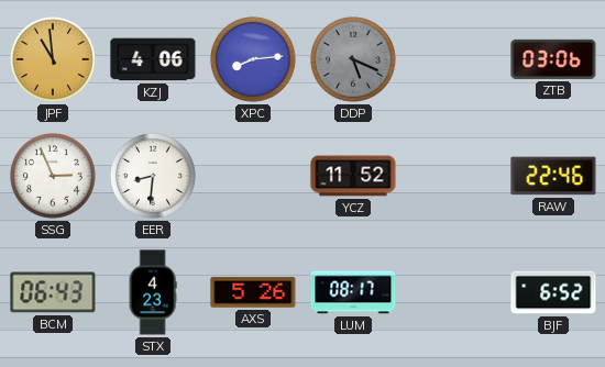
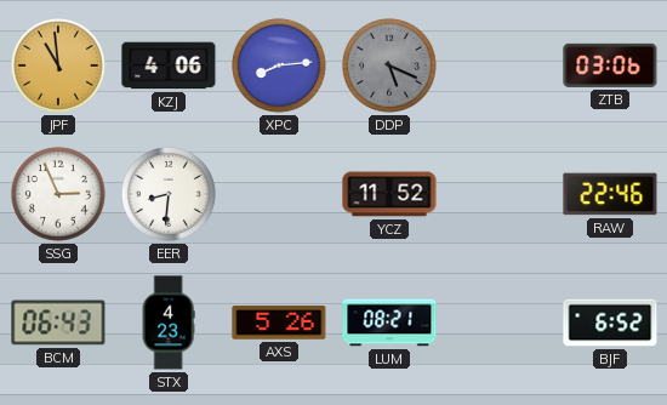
LUM: 08:17 -> 08:21 (389, 323)
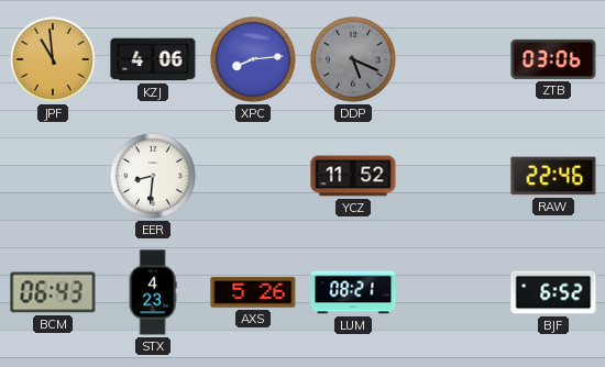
SSG: 2:56 -> none (59, 195)
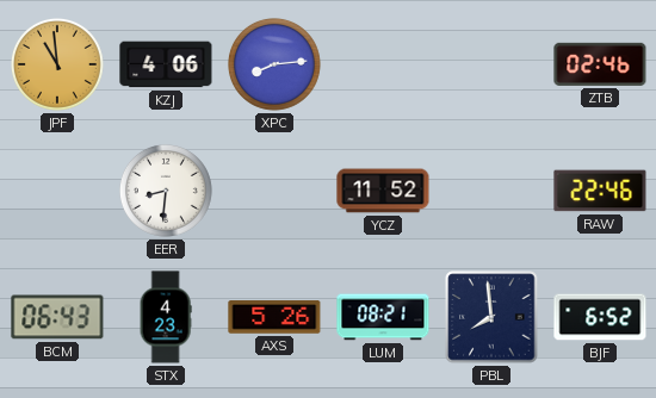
DDP: 5:19 -> none (354, 60)
ZTB: 03:06 -> 02:46 (600, 64)
PBL: none -> 7:59 (491, 317)
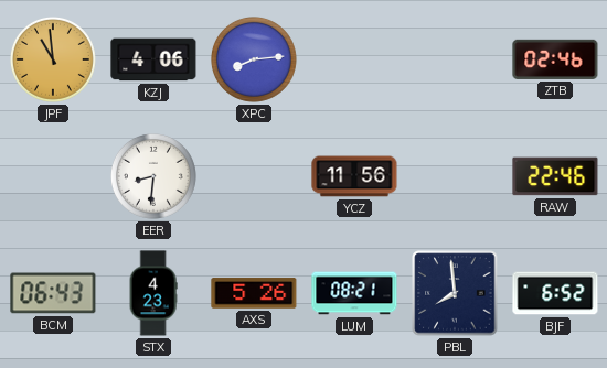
YCZ: 11:52 -> 11:56 (354, 176)
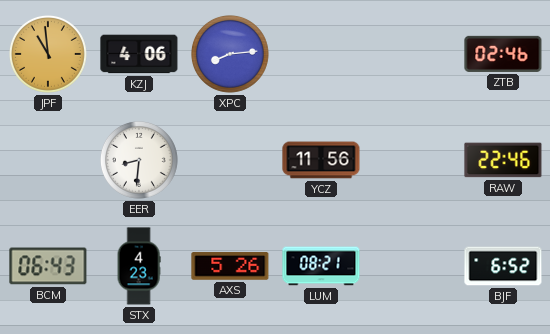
PBL: 7:59 -> none (455, 293)
